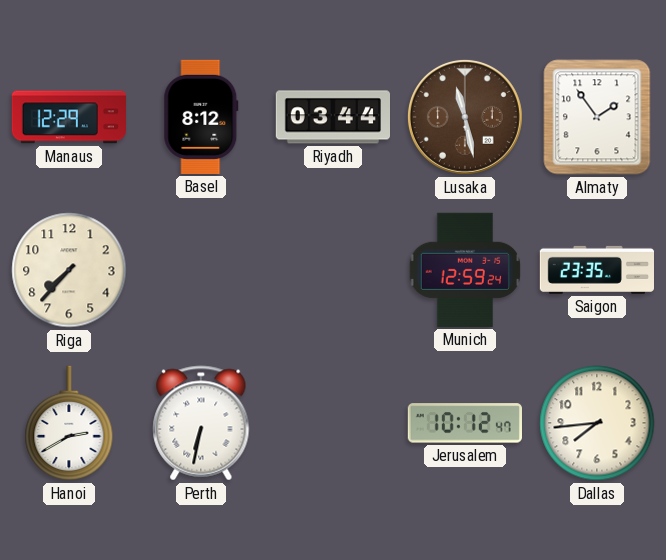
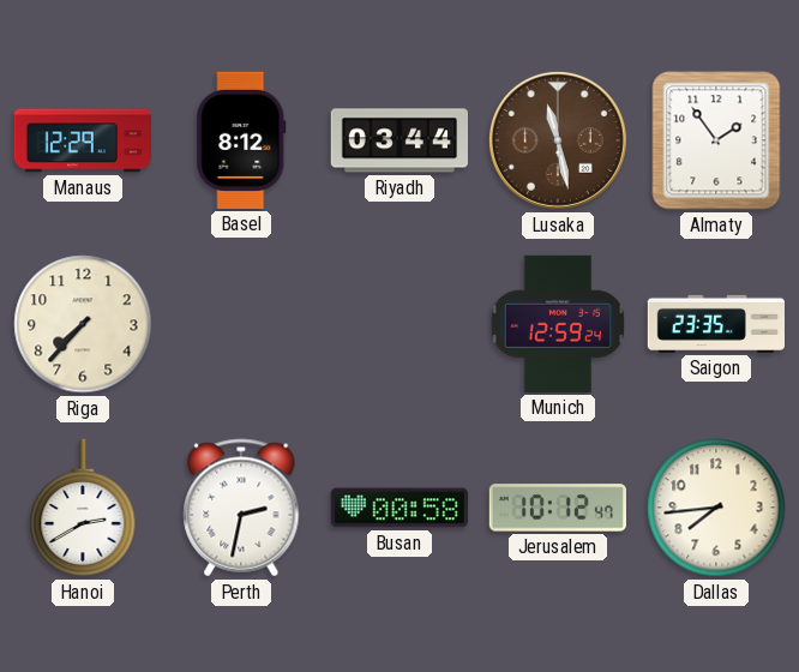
Perth: 6:32 -> 2:32 (241, 508)
Busan: none -> 00:58 (398, 508)
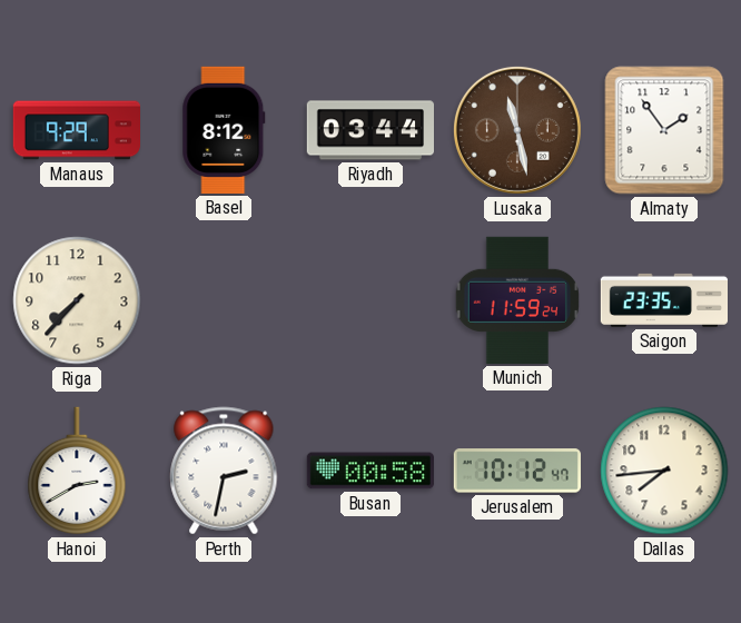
Manaus: 12:29 -> 9:29 (76, 130)
Munich: 12:59 -> 11:59 (517, 300)
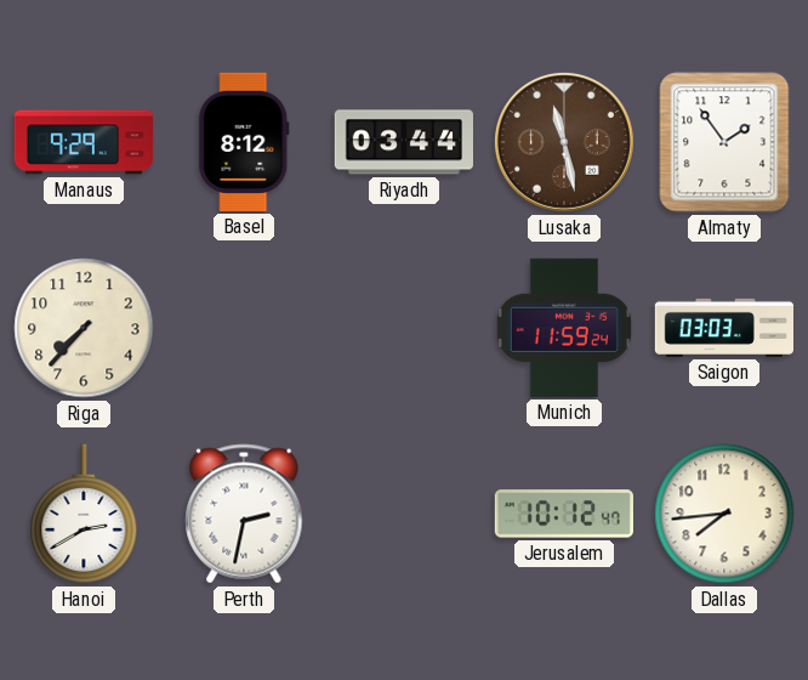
Saigon: 23:35 -> 03:03 (723, 328)
Busan: 00:58 -> none (369, 471)
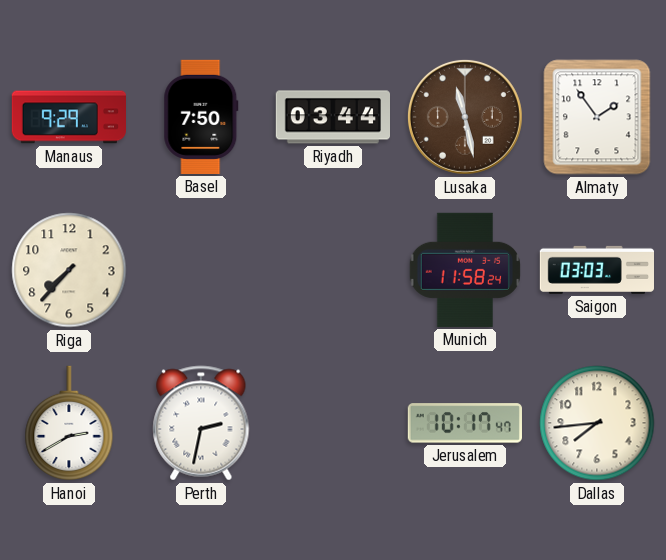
Basel: 8:12 -> 7:50 (201, 117)
Munich: 11:59 -> 11:58 (465, 270)
Jerusalem: 10:12 -> 10:17 (465, 423)
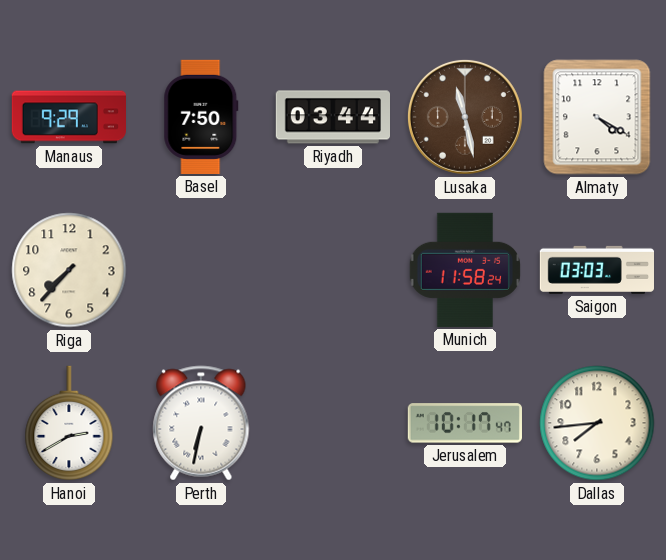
Almaty: 1:54 -> 4:20 (597, 117)
Perth: 2:32 -> 6:32 (201, 423)
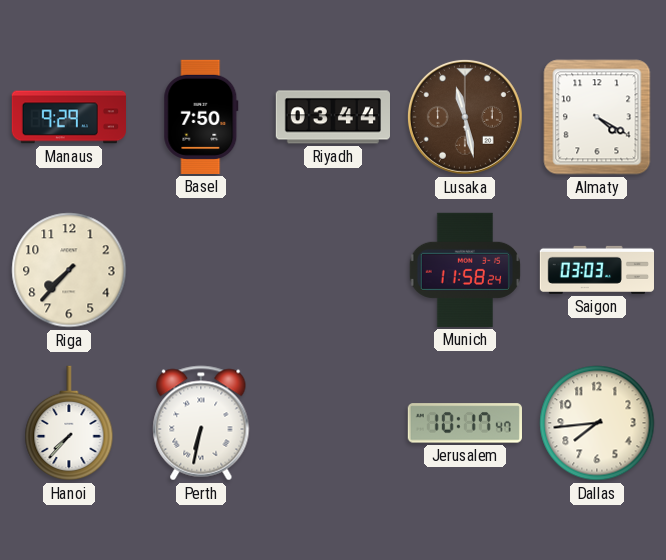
Hanoi: 2:40 -> 7:37 (69, 423)
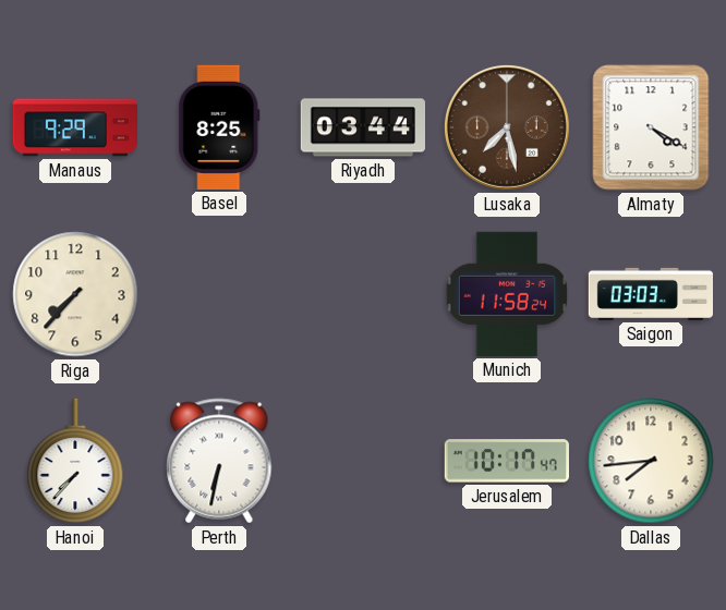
Basel: 7:50 -> 8:25 (219, 127)
Lusaka: 11:28 -> 7:28 (507, 127)
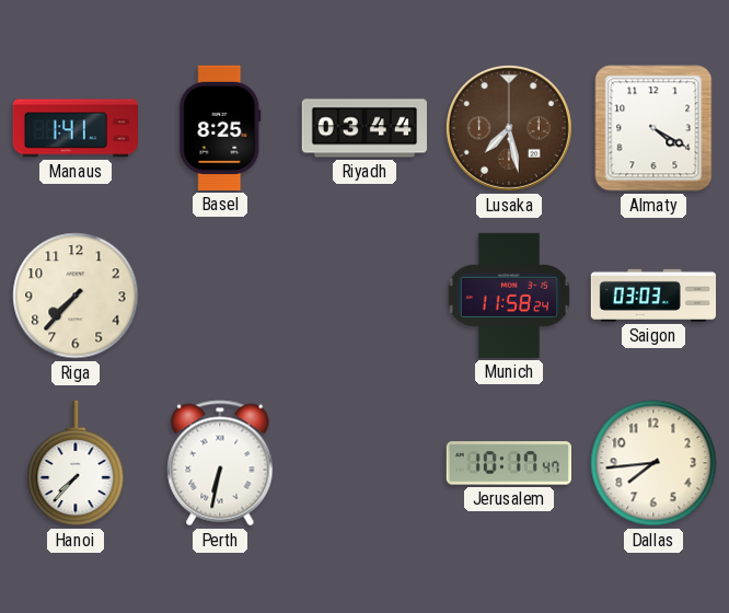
Manaus: 9:29 -> 1:41 (74, 128)
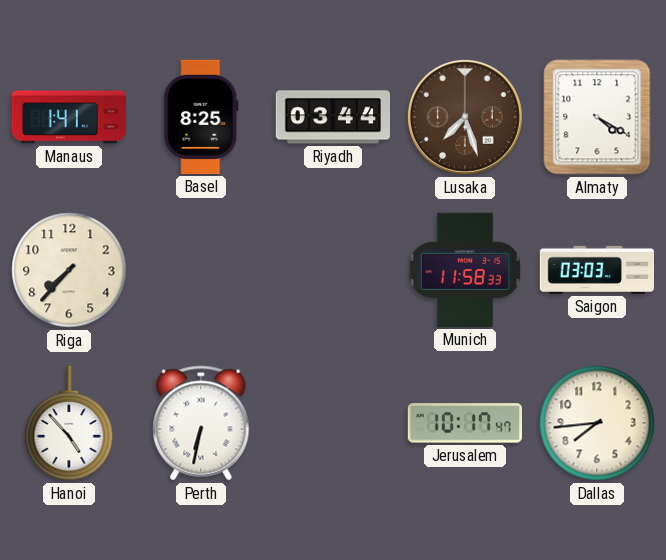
Lusaka: 7:28 -> 7:27 (465, 117)
Munich: 11:58:24 -> 11:58:33 (465, 270)
Hanoi: 7:37 -> 4:53 (69, 423)
